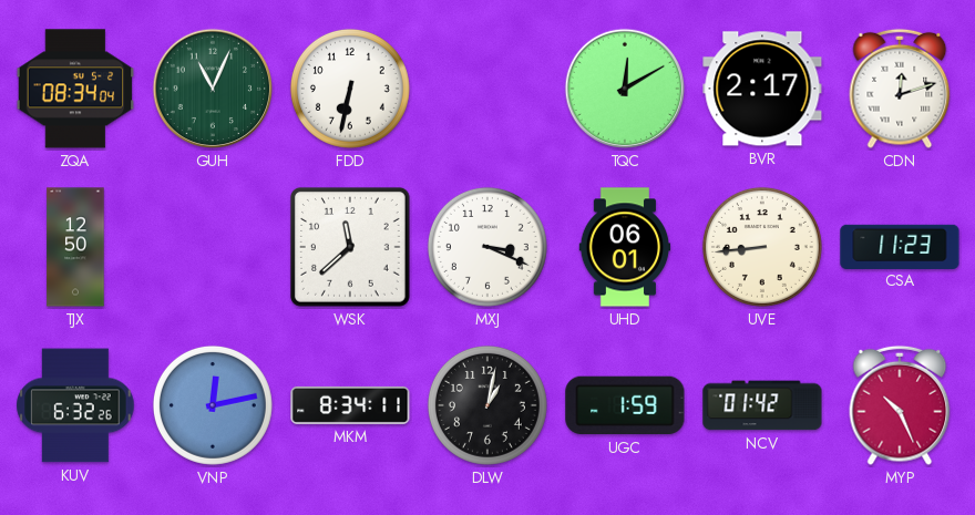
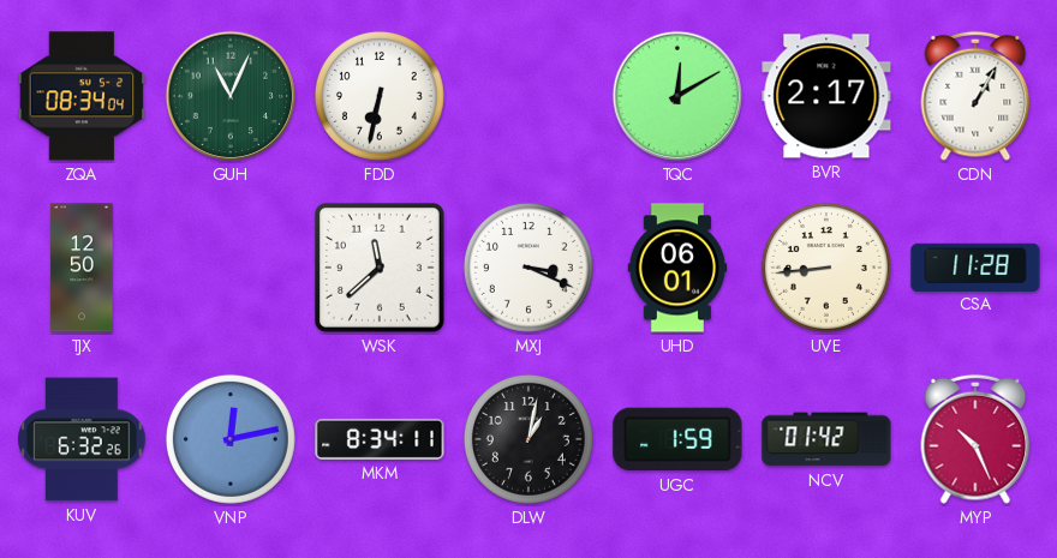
CDN: 12:12 -> 1:05 (975, 96)
CSA: 11:23 -> 11:28 (975, 266)
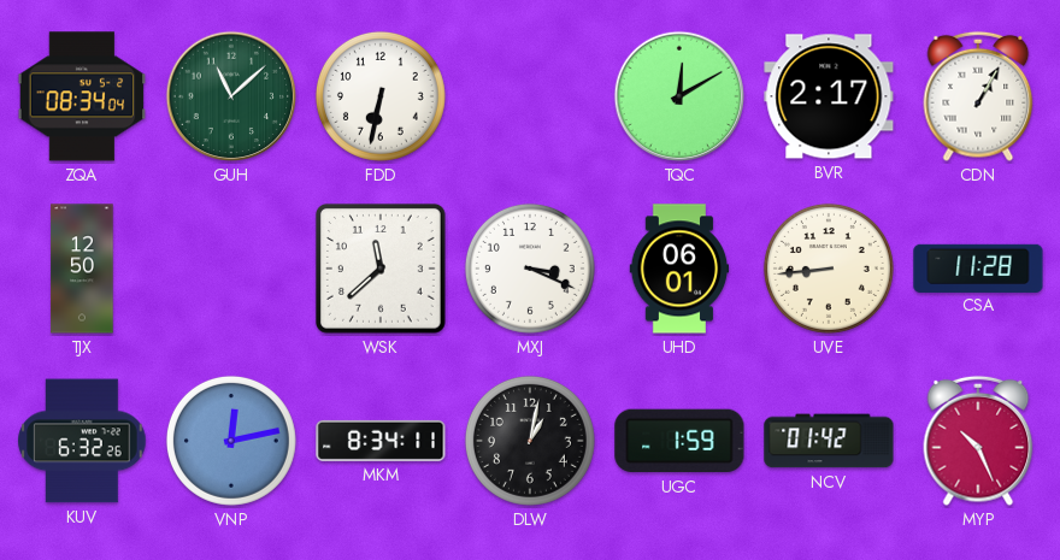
GUH: 11:04 -> 11:08 (231, 96)
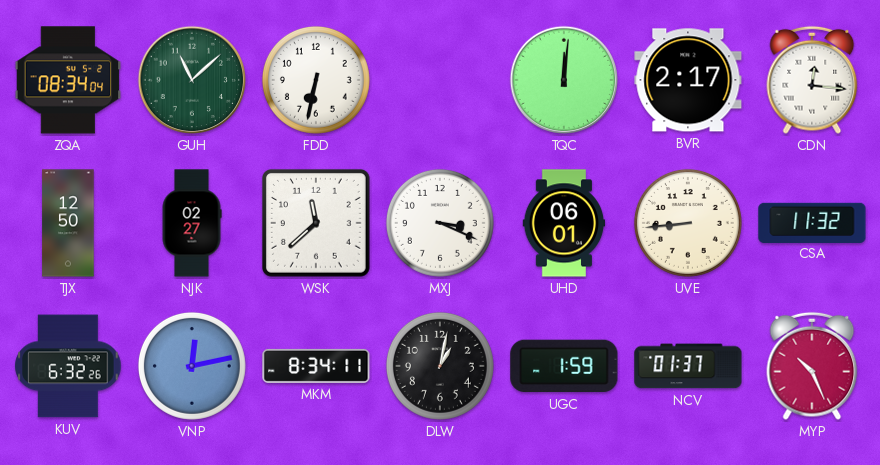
TQC: 12:10 -> 12:01 (564, 80)
CDN: 1:05 -> 12:16 (812, 80)
NJK: none -> 02:27 (192, 223)
CSA: 11:28 -> 11:32 (812, 222)
NCV: 01:42 -> 01:37 (688, 366)
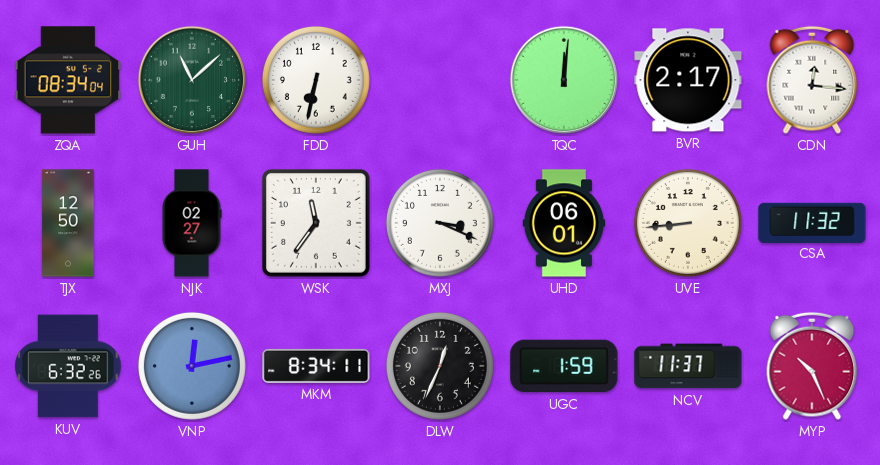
WSK: 11:38 -> 11:36 (316, 223)
DLW: 1:02 -> 12:34 (440, 366)
NCV: 01:37 -> 11:37 (688, 366)
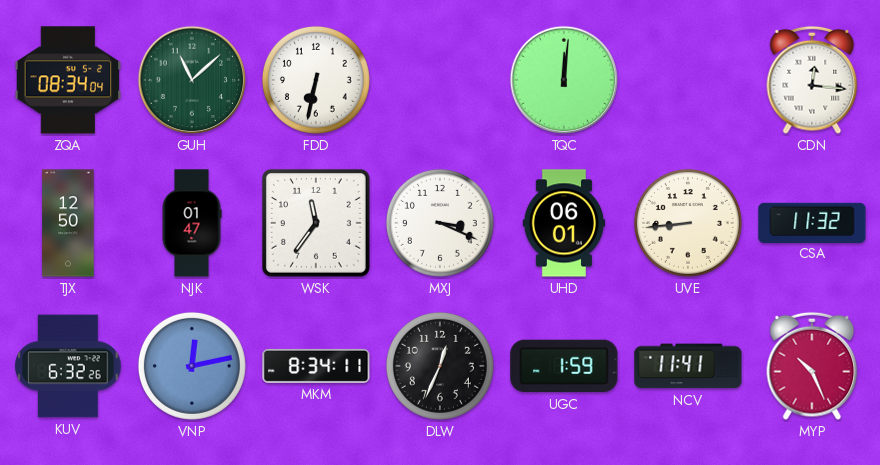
BVR: 2:17 -> none (688, 80)
NJK: 02:27 -> 01:47 (192, 223)
NCV: 11:37 -> 11:41 (688, 366)
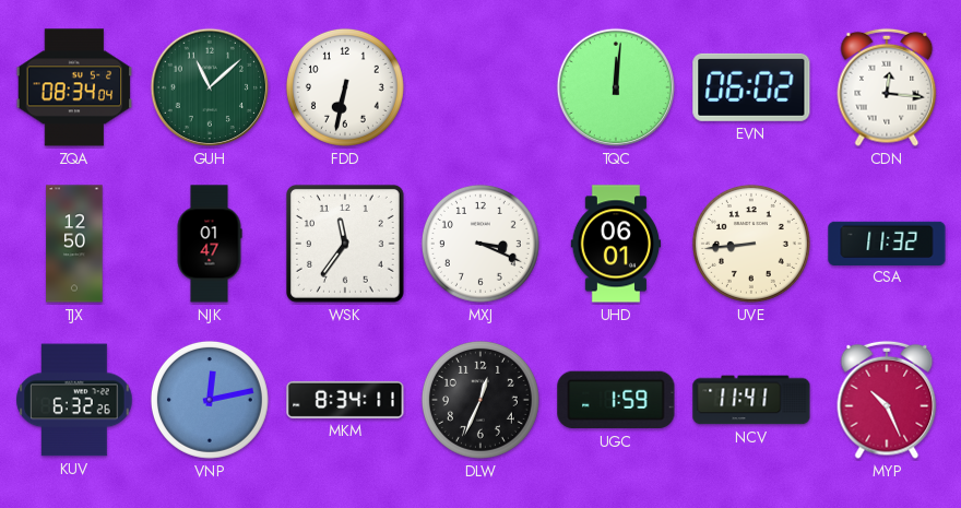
EVN: none -> 06:02 (751, 87)
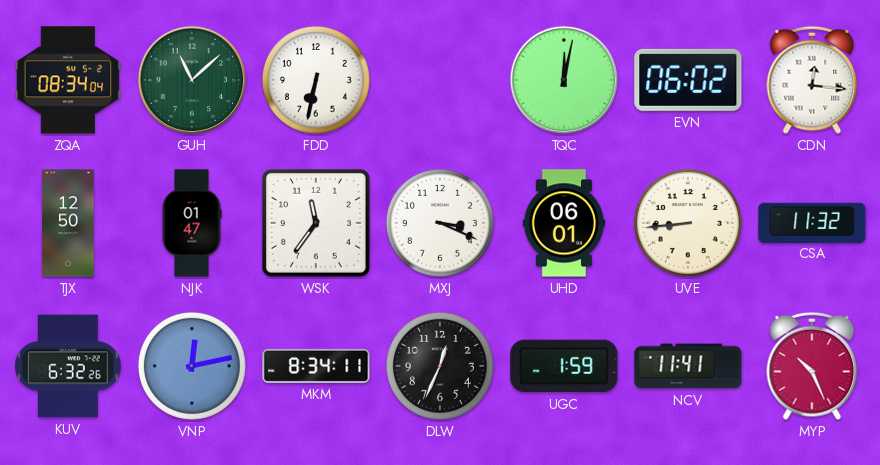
TQC: 12:01 -> 12:02 (564, 80)
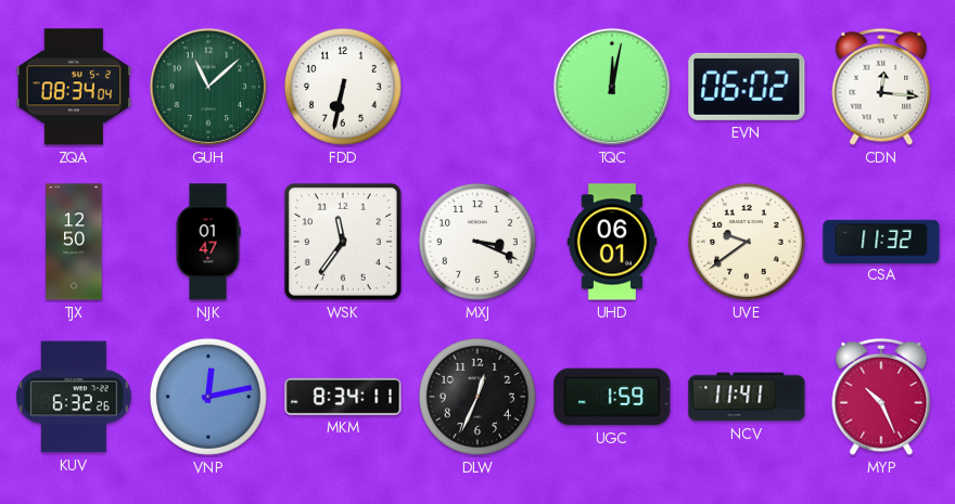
UVE: 8:44 -> 9:39 (747, 242)
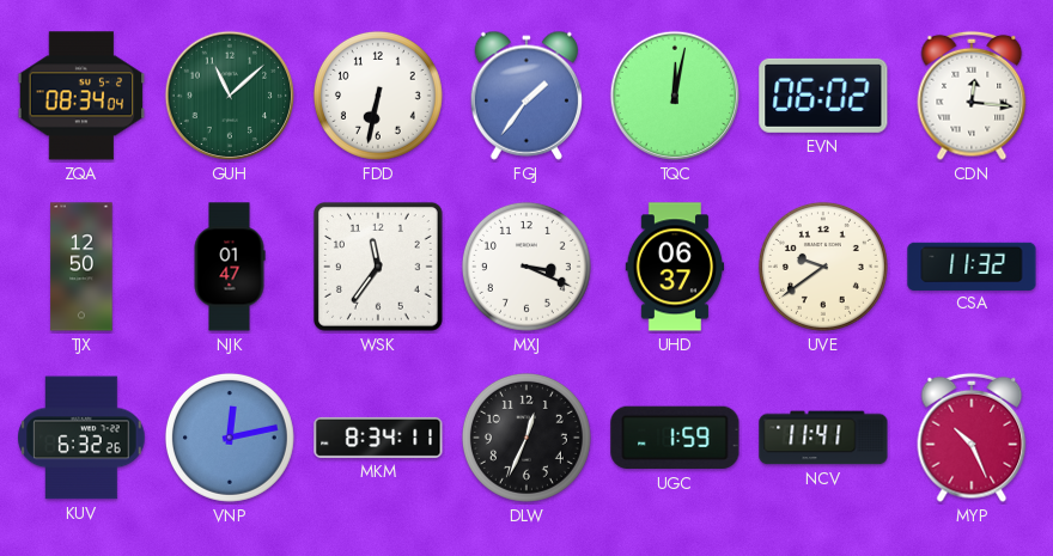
FGJ: none -> 1:36 (525, 96)
UHD: 06:01 -> 06:37 (675, 267)
